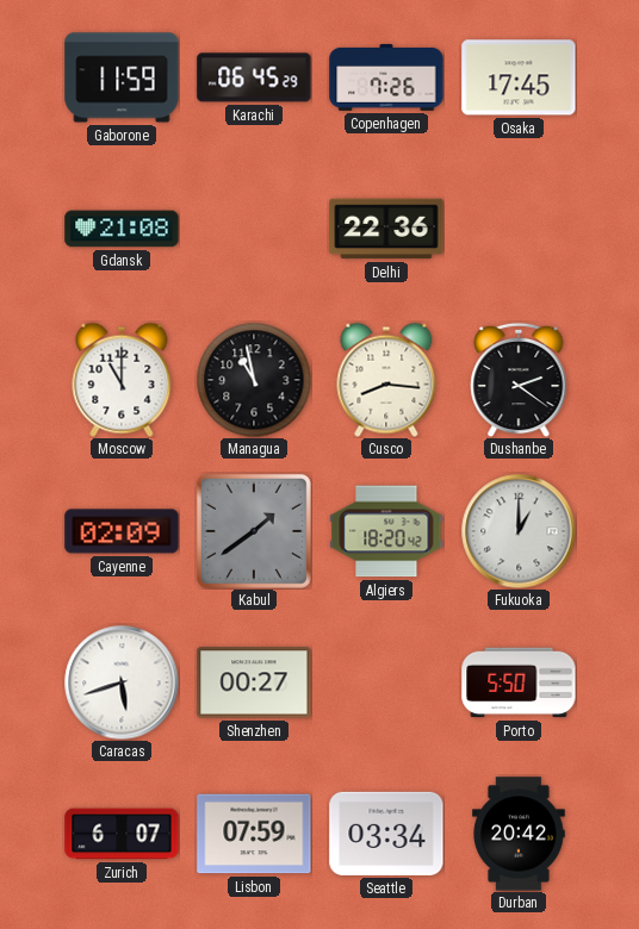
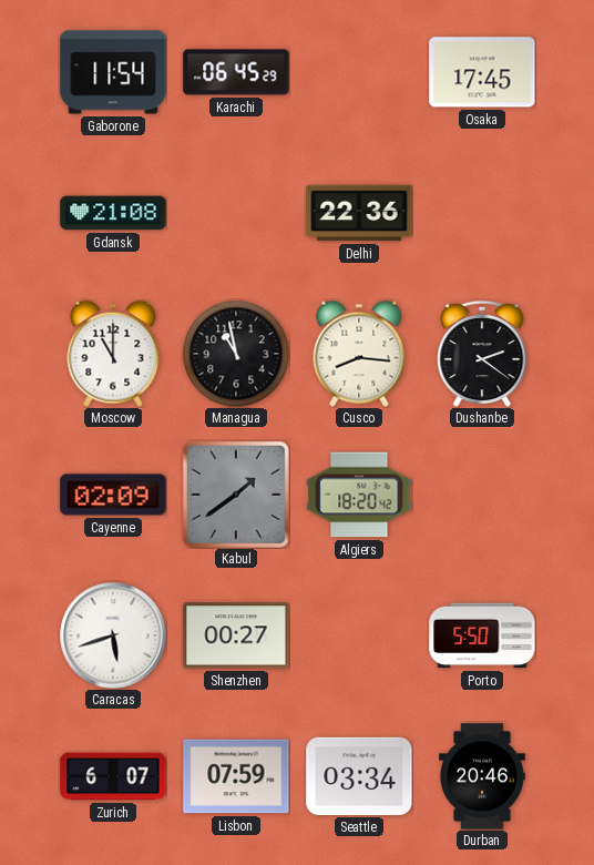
Gaborone: 11:59 -> 11:54 (113, 72)
Copenhagen: 7:26 -> none (386, 77)
Fukuoka: 1:00 -> none (519, 531)
Durban: 20:42 -> 20:46 (482, 776)
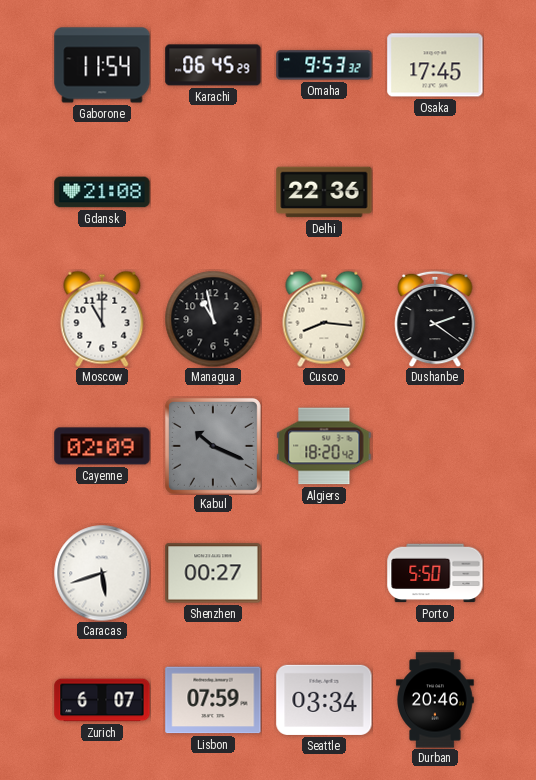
Omaha: none -> 9:53 (324, 65)
Kabul: 1:39 -> 10:19 (213, 446)
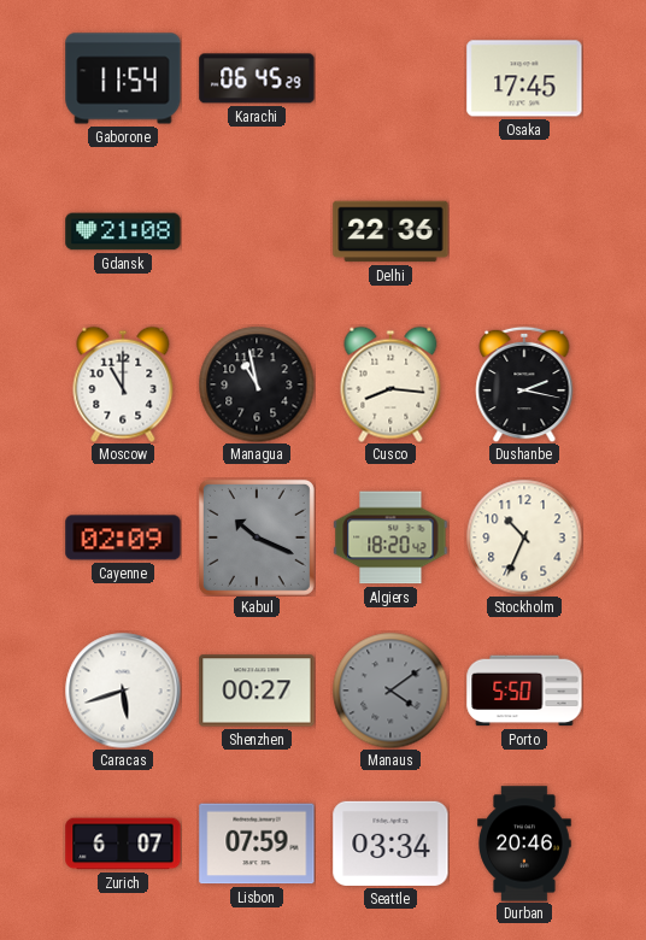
Omaha: 9:53 -> none (324, 65)
Dushanbe: 2:21 -> 2:17 (524, 384)
Stockholm: none -> 10:34 (524, 537)
Manaus: none -> 4:09 (390, 691)
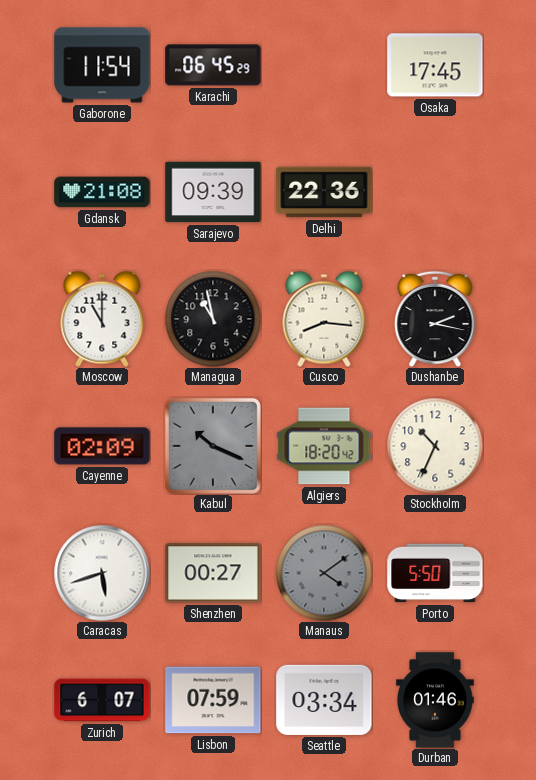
Sarajevo: none -> 09:39 (213, 192)
Durban: 20:46 -> 01:46 (435, 700)
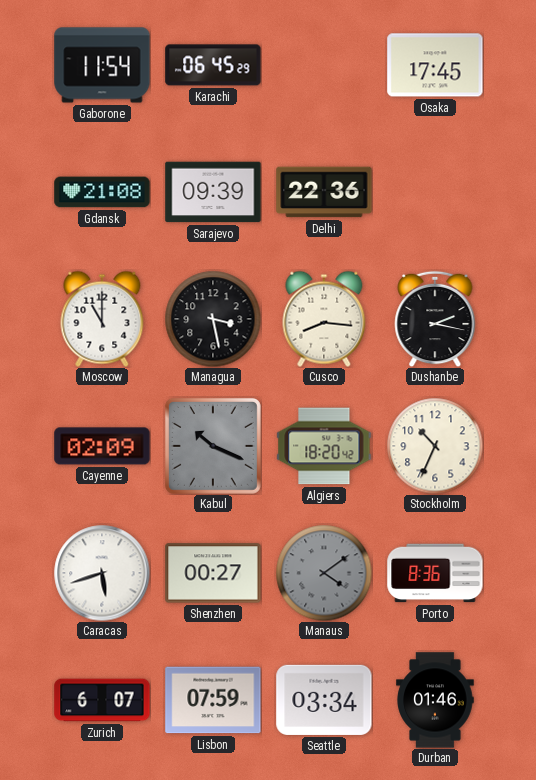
Managua: 10:58 -> 3:28 (213, 319)
Porto: 5:50 -> 8:36 (435, 573)
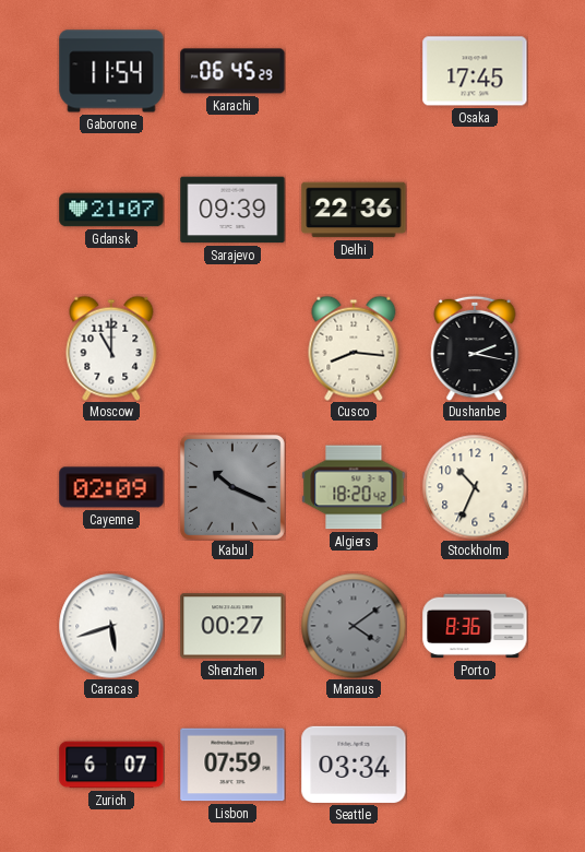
Gdansk: 21:08 -> 21:07 (111, 210)
Managua: 3:28 -> none (213, 319)
Durban: 01:46 -> none (435, 700)
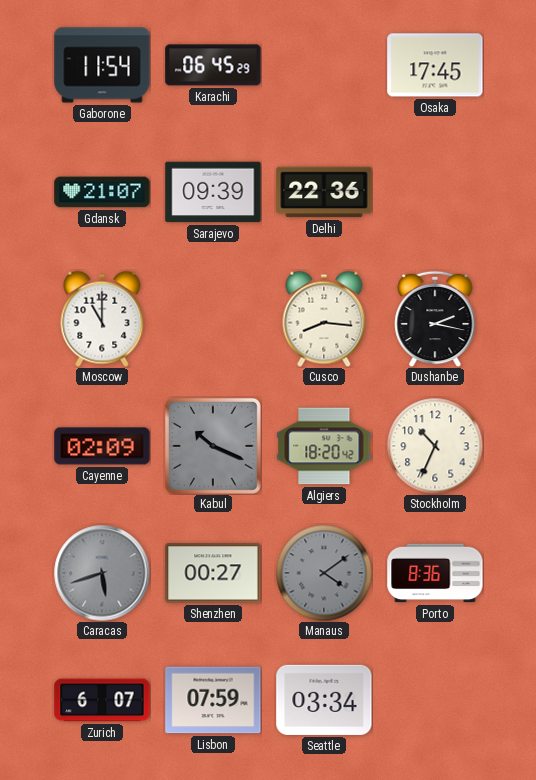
Caracas dial: white -> grey (102, 573)
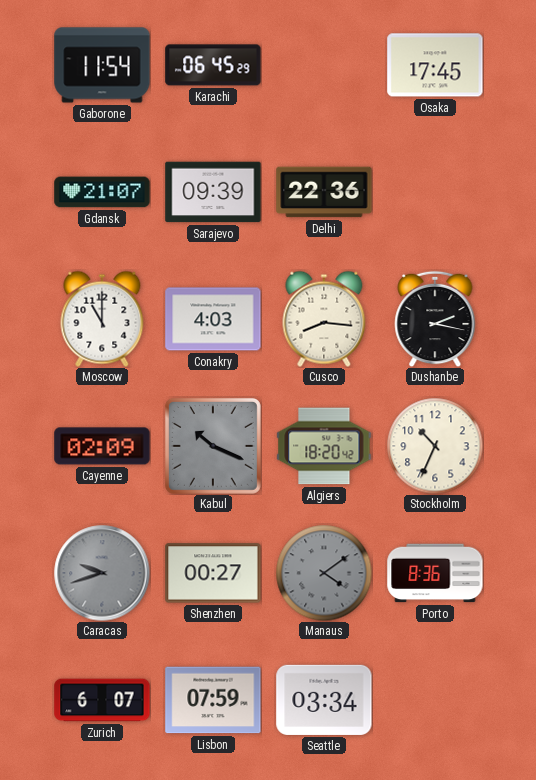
Conakry: none -> 4:03 (213, 319)
Caracas: 5:42 -> 9:42 (102, 573)
